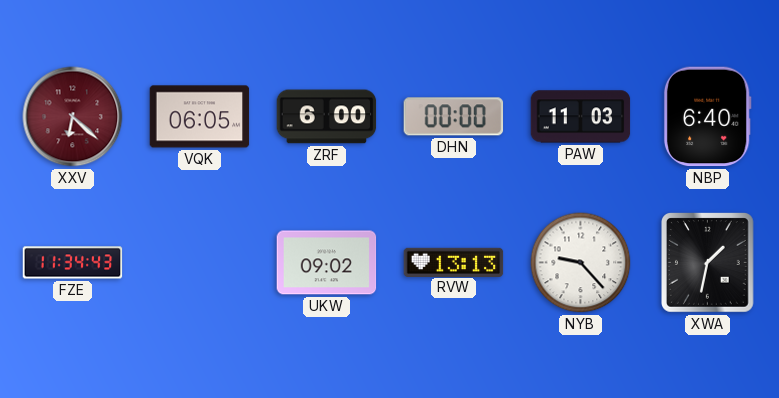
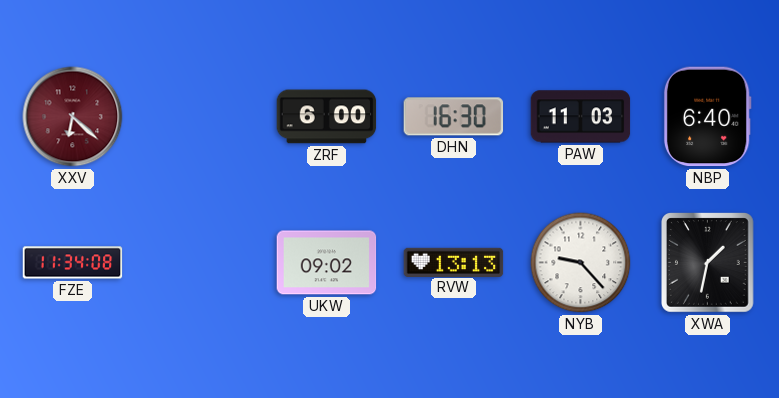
VQK: 06:05 -> none (200, 117)
DHN: 00:00 -> 16:30 (454, 117)
FZE: 11:34:43 -> 11:34:08 (73, 263)
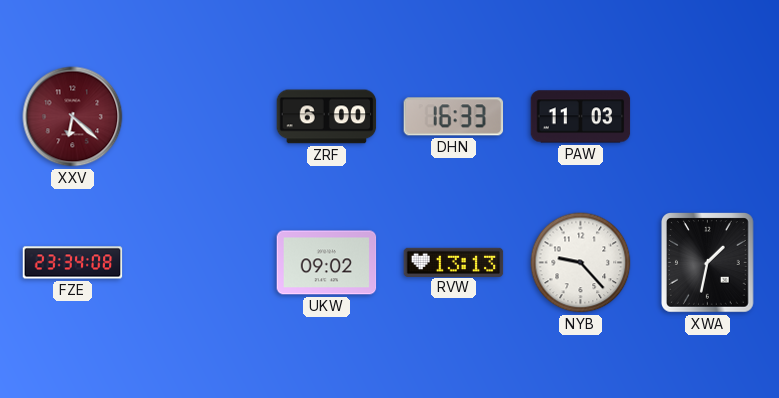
DHN: 16:30 -> 16:33 (454, 117)
NBP: 6:40 -> none (707, 117)
FZE: 11:34 -> 23:34 (73, 263)
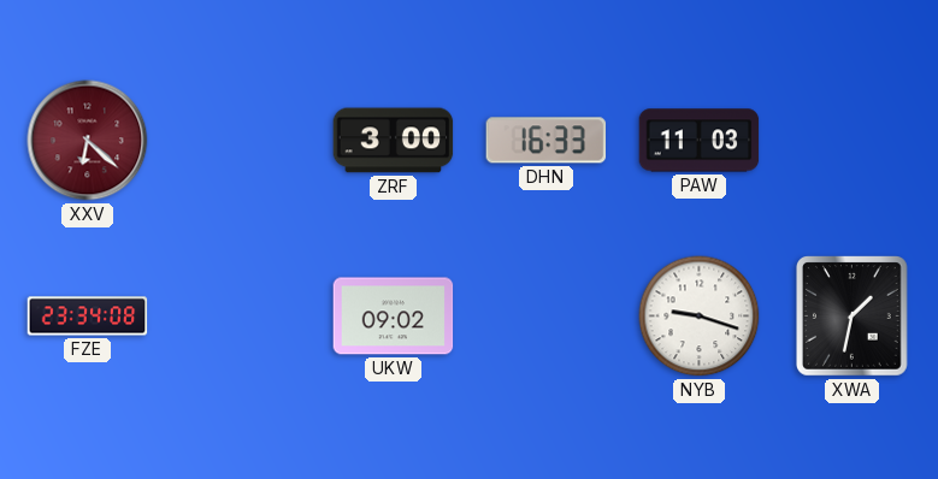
ZRF: 6:00 -> 3:00 (394, 141)
RVW: 13:13 -> none (454, 262)
NYB: 9:23 -> 9:18 (700, 317)
